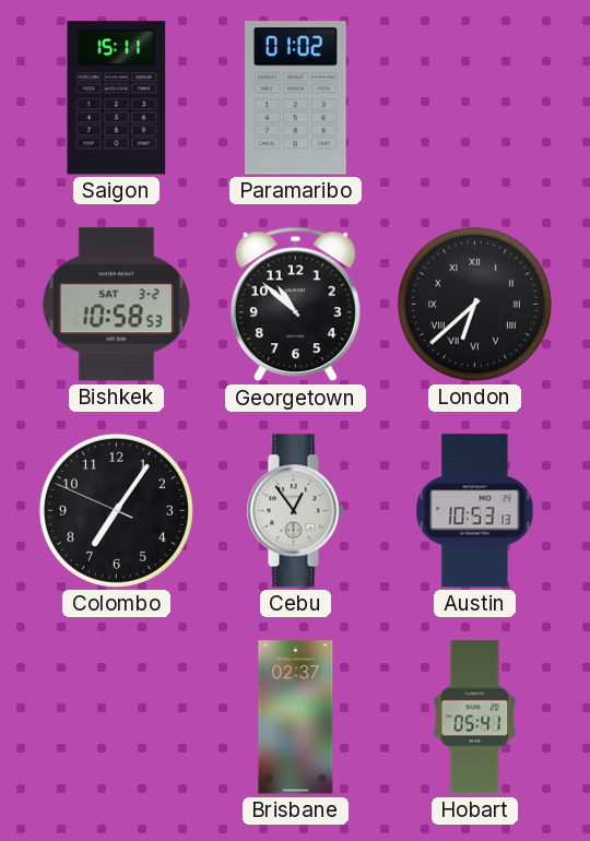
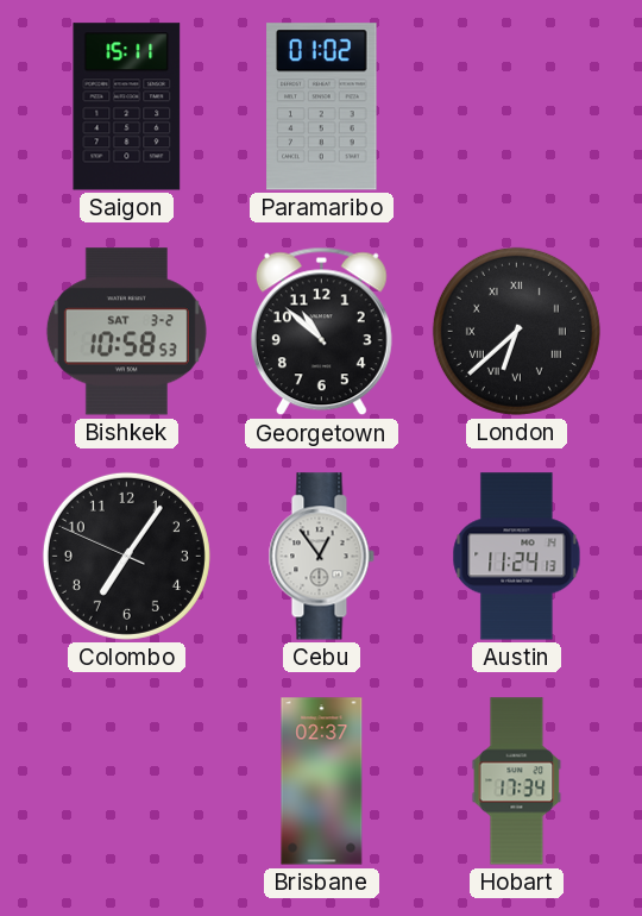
Austin: 10:53 -> 11:24 (517, 557)
Hobart: 05:41 -> 17:34 (517, 782)
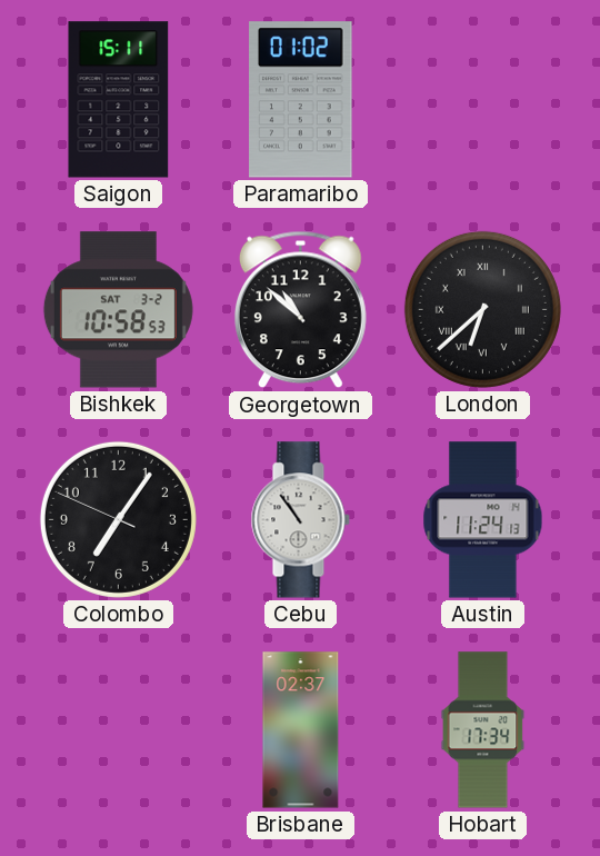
Cebu: 12:54 -> 10:54 (300, 520)
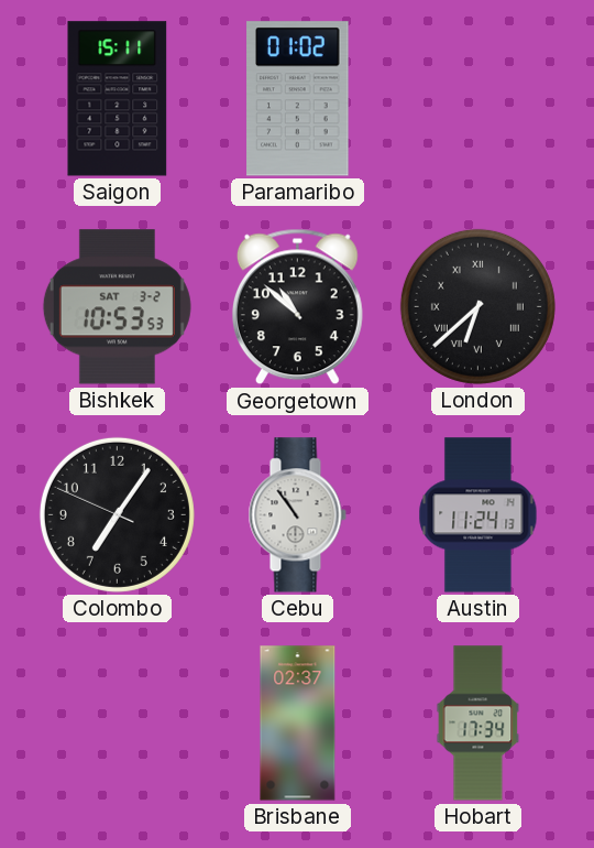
Bishkek: 10:58 -> 10:53 (117, 307)
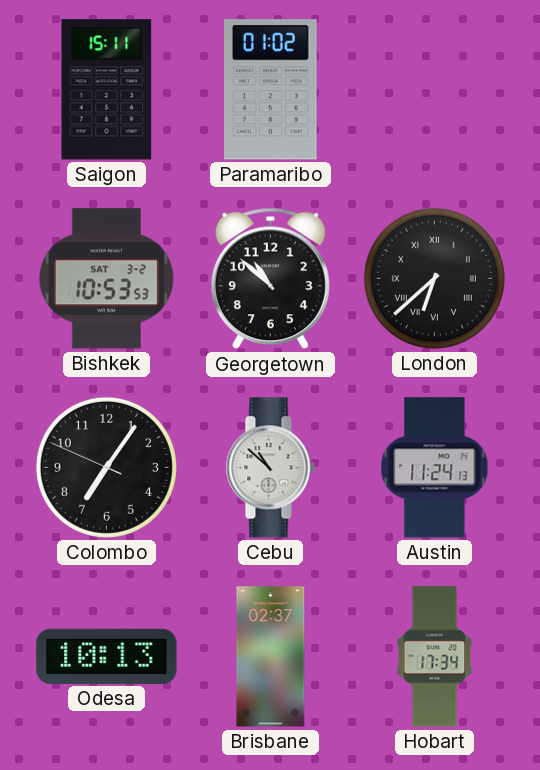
Cebu: 10:54 -> 10:52 (270, 468)
Odesa: none -> 10:13 (107, 656)
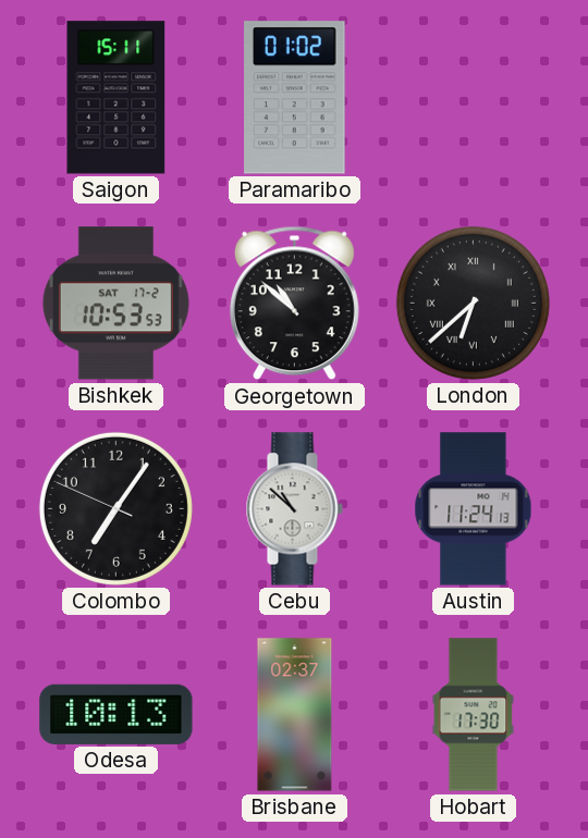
Bishkek date: SAT 3-2 -> SAT 17-2 (115, 304)
Hobart: 17:34 -> 17:30 (474, 715)
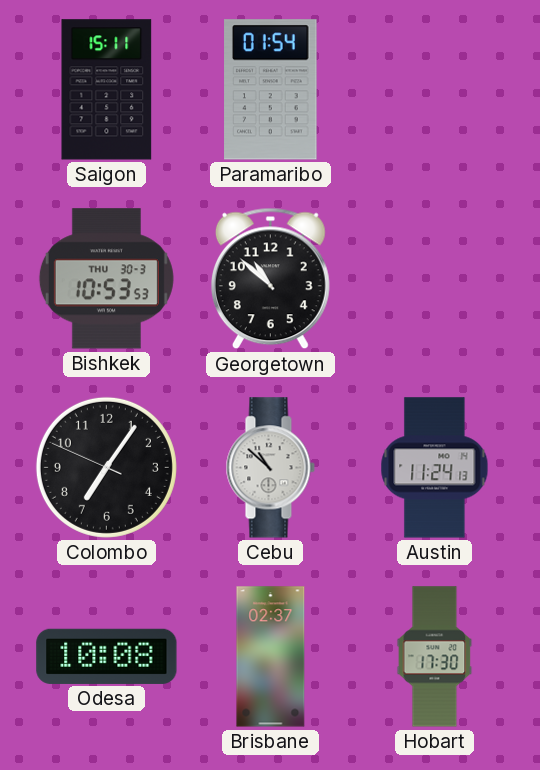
Paramaribo: 01:02 -> 01:54 (271, 90)
Bishkek date: SAT 17-2 -> THU 30-3 (106, 279)
London: 6:38 -> none (473, 303)
Odesa: 10:13 -> 10:08 (107, 656)
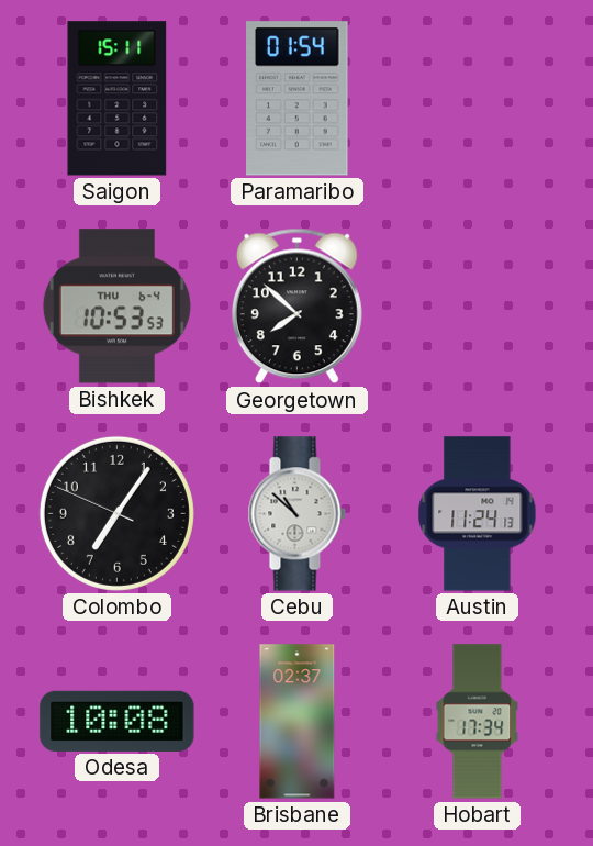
Bishkek date: THU 30-3 -> THU 6-4 (116, 307)
Georgetown: 10:52 -> 7:52 (296, 307)
Hobart: 17:30 -> 17:34 (478, 722)
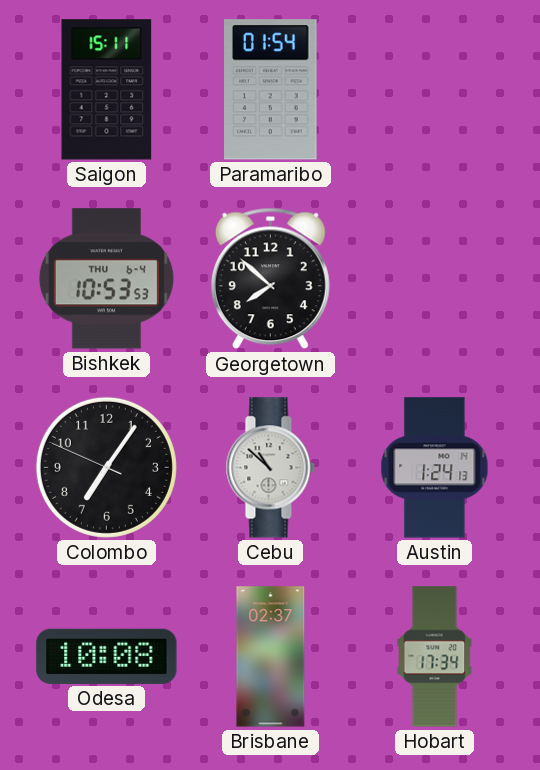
Austin: 11:24 -> 1:24 (435, 468)
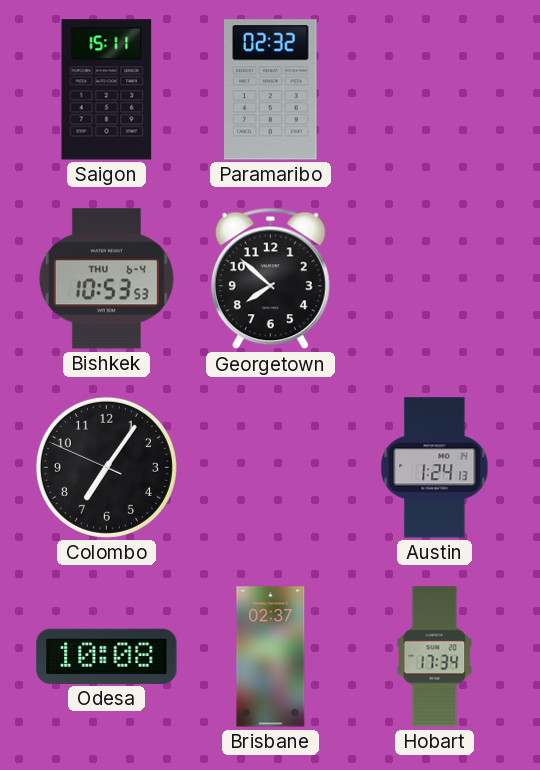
Paramaribo: 01:54 -> 02:32 (271, 90)
Cebu: 10:52 -> none (270, 468)
